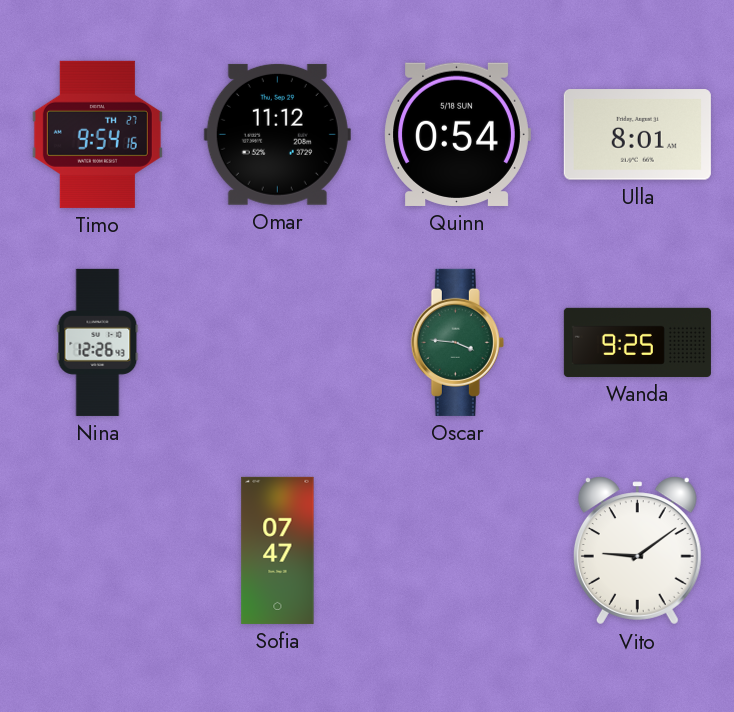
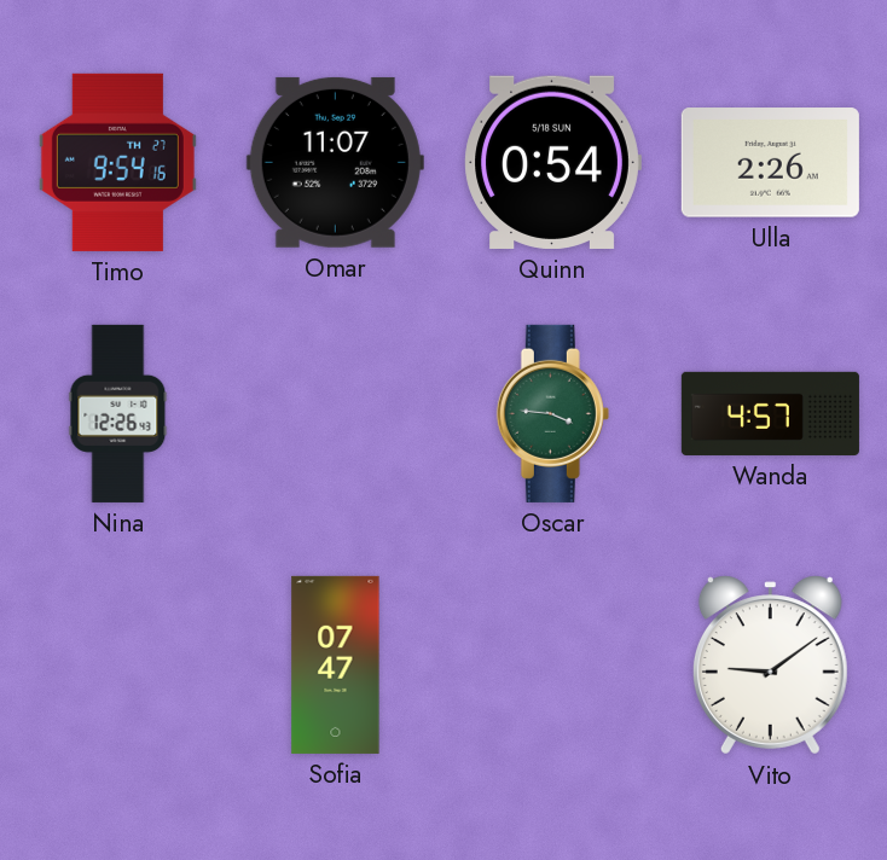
Omar: 11:12 -> 11:07 (335, 162)
Ulla: 8:01 -> 2:26 (770, 163)
Wanda: 9:25 -> 4:57 (770, 413)
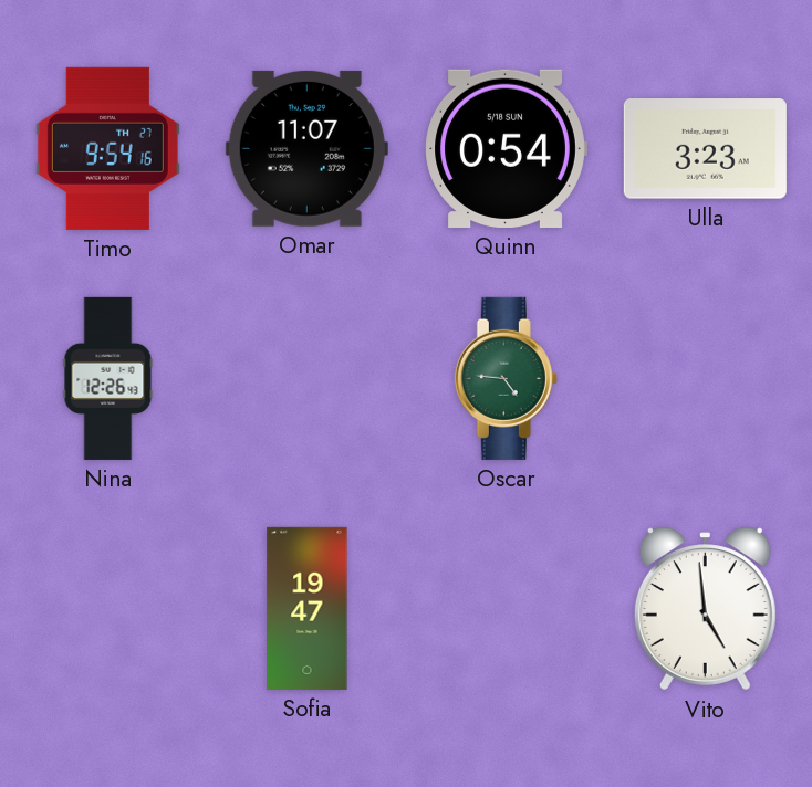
Ulla: 2:26 -> 3:23 (705, 149)
Oscar: 3:46 -> 4:46 (506, 378)
Wanda: 4:57 -> none (770, 413)
Sofia: 07:47 -> 19:47 (308, 608)
Vito: 9:09 -> 4:59 (705, 609)
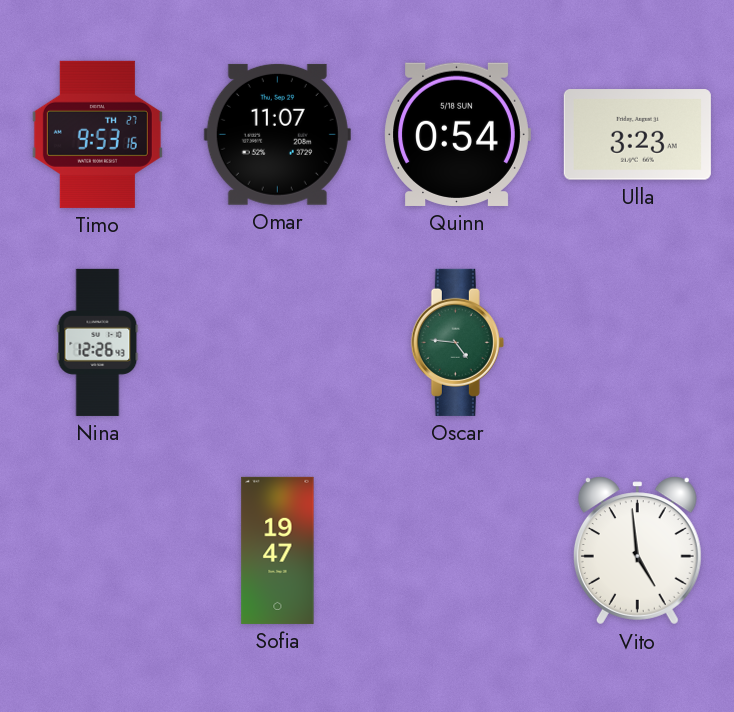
Timo: 9:54 -> 9:53 (97, 134)
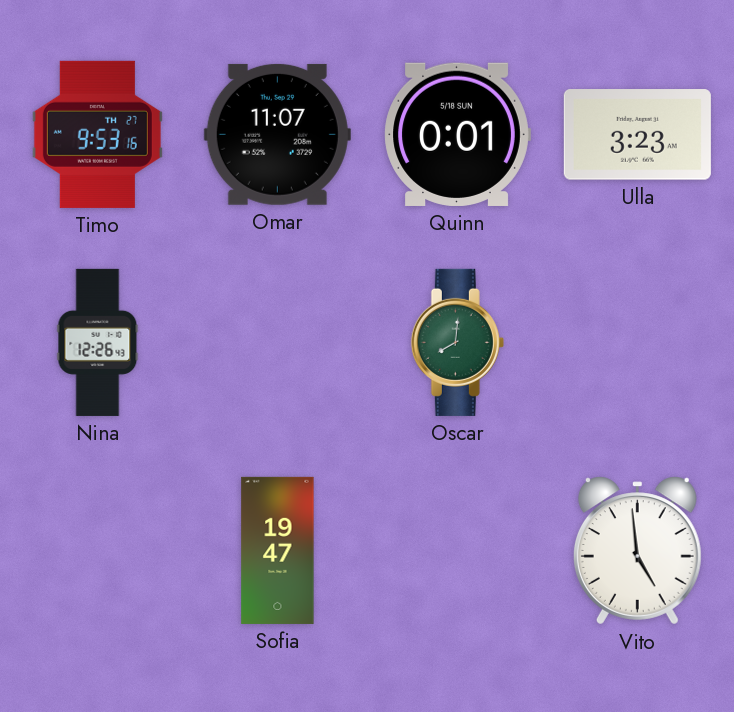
Quinn: 0:54 -> 0:01 (457, 134)
Oscar: 4:46 -> 8:01 (457, 342)
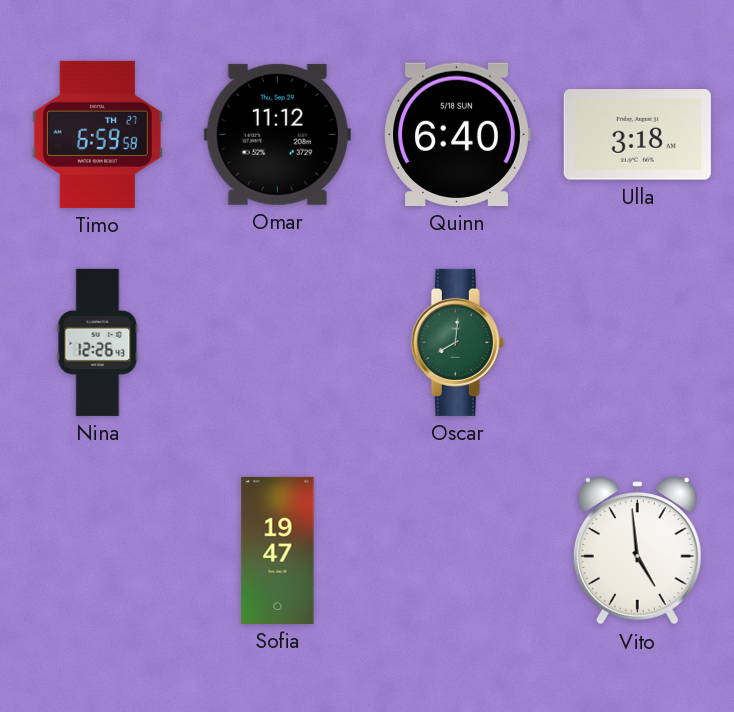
Timo: 9:53 -> 6:59 (97, 134)
Omar: 11:07 -> 11:12 (277, 134)
Quinn: 0:01 -> 6:40 (457, 134)
Ulla: 3:23 -> 3:18 (637, 135)
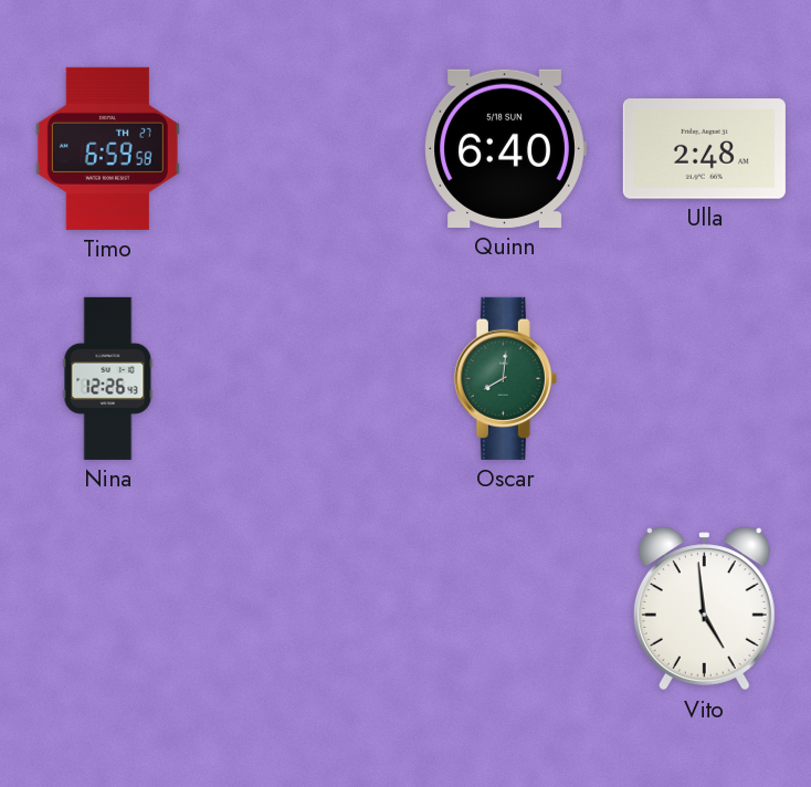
Omar: 11:12 -> none (277, 134)
Ulla: 3:18 -> 2:48 (704, 149)
Sofia: 19:47 -> none (278, 550)
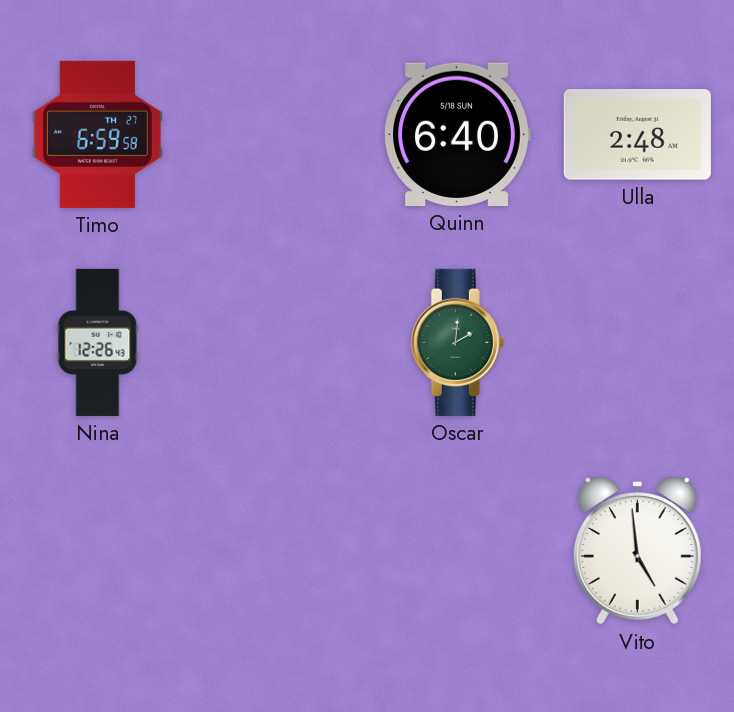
Oscar: 8:01 -> 2:01 (457, 342)
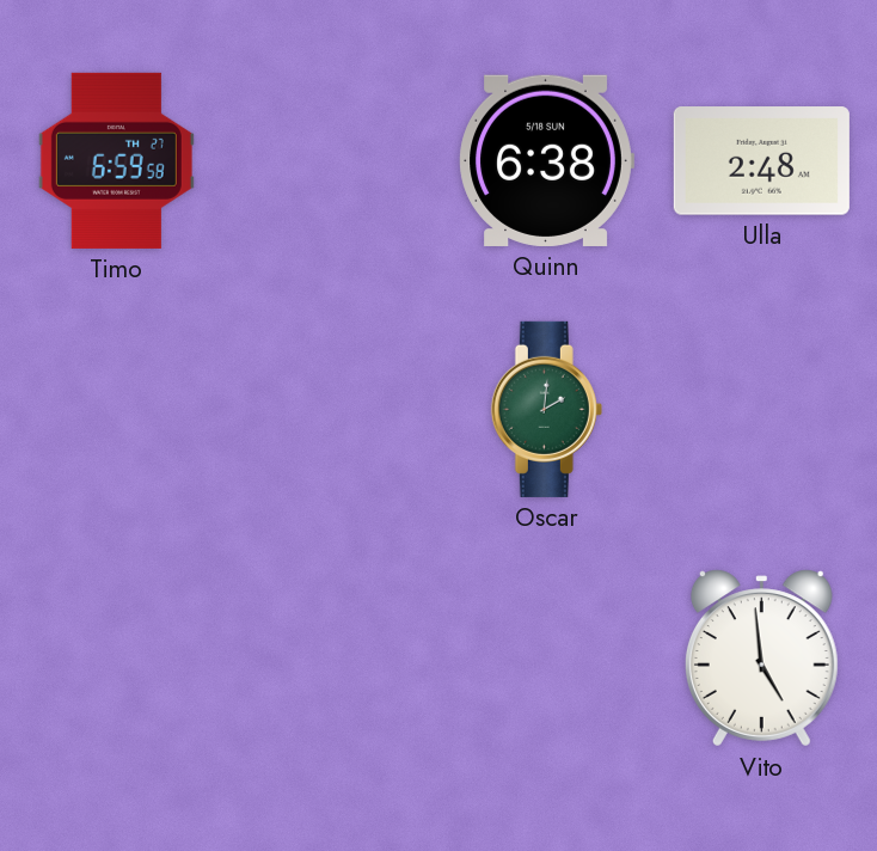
Quinn: 6:40 -> 6:38 (546, 160)
Nina: 12:26 -> none (98, 342)
